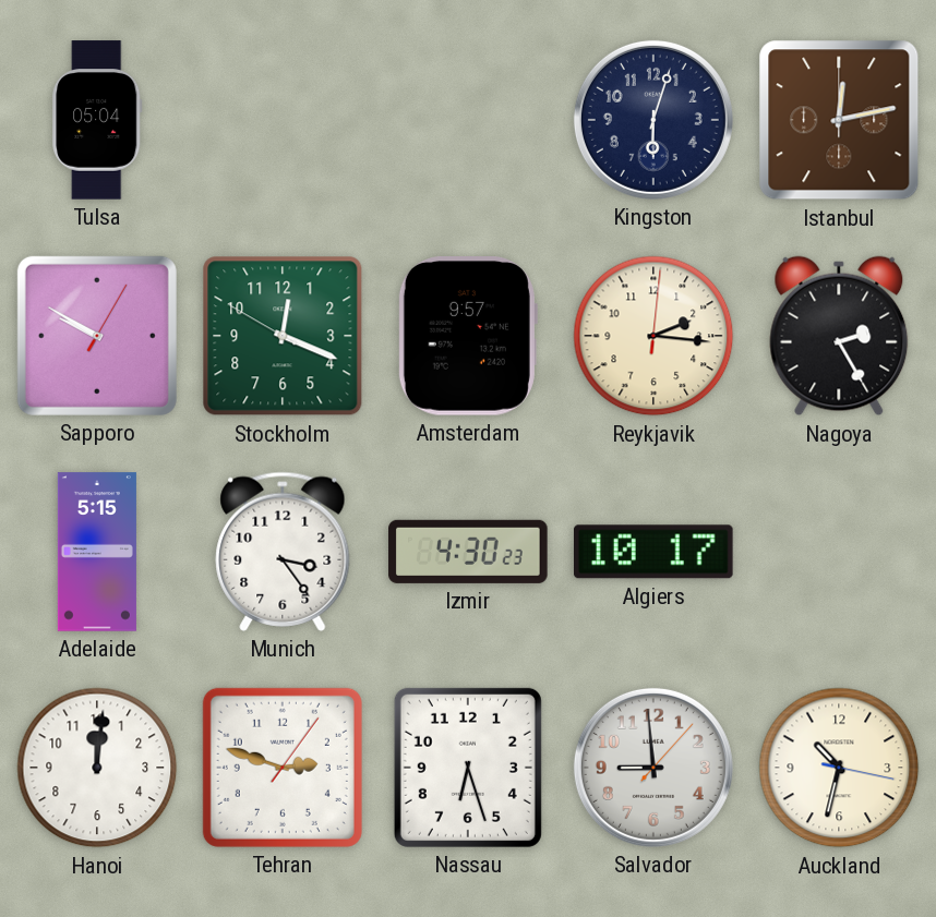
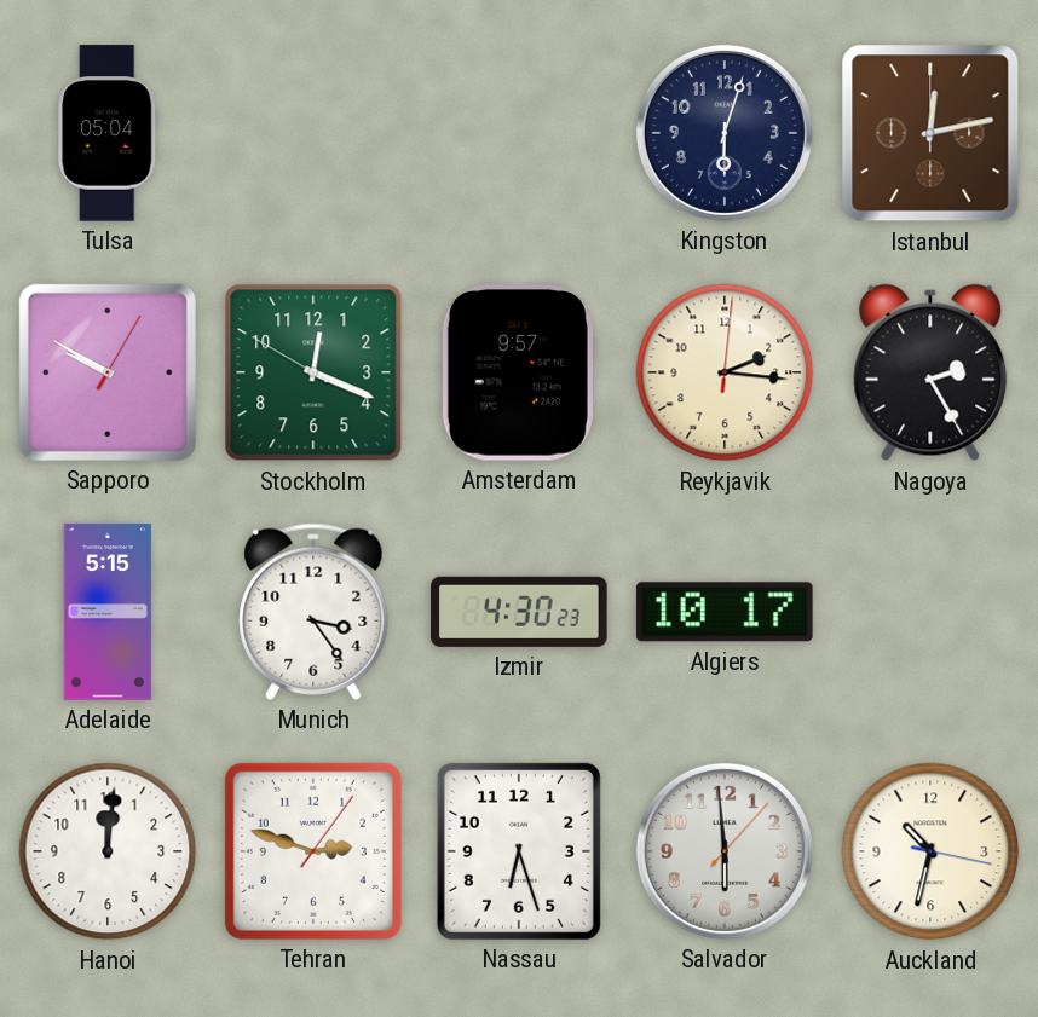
Salvador: 8:59 -> 5:59 (725, 851)
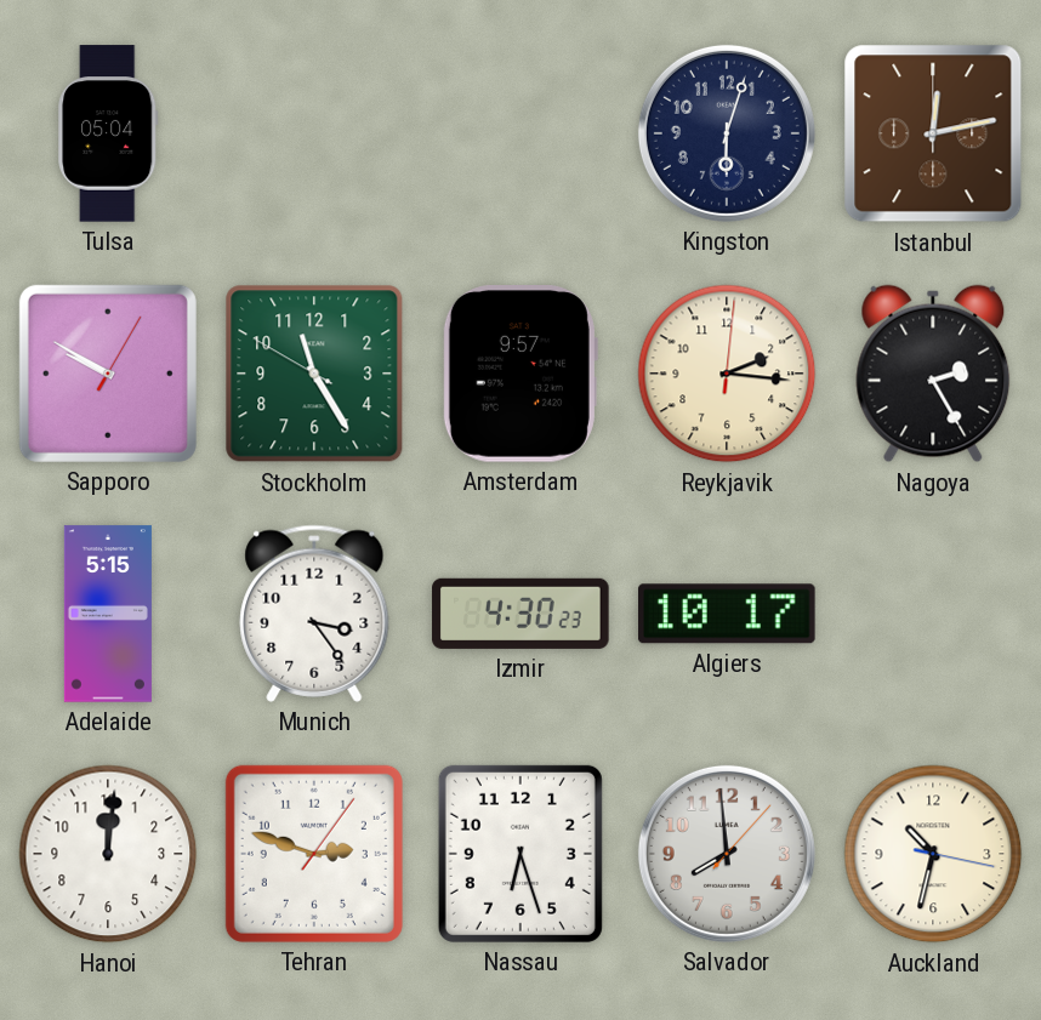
Stockholm: 12:18 -> 11:24 (314, 374)
Salvador: 5:59 -> 7:59 (727, 854)
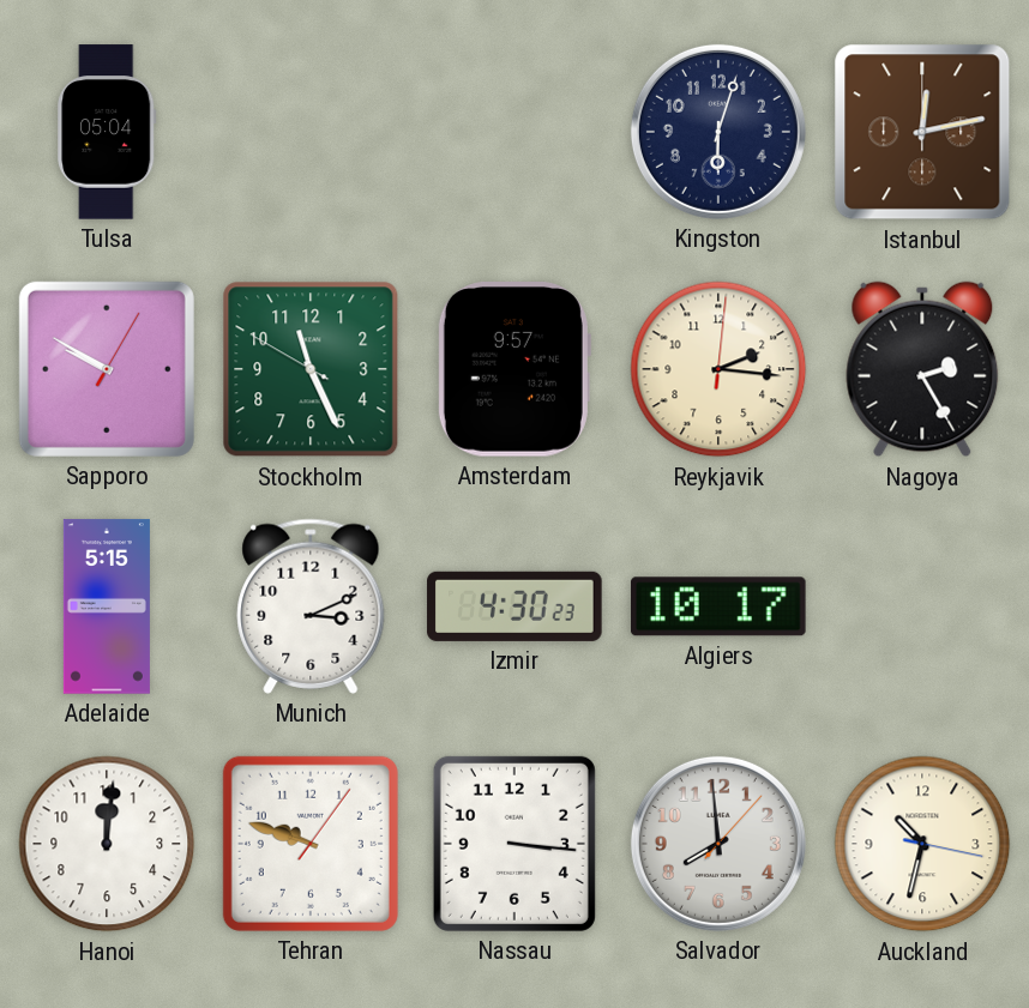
Stockholm: 11:24 -> 11:25 (311, 369)
Munich: 3:24 -> 3:11 (311, 606)
Tehran: 2:48 -> 9:48 (311, 844)
Nassau: 6:27 -> 3:16 (514, 844)
